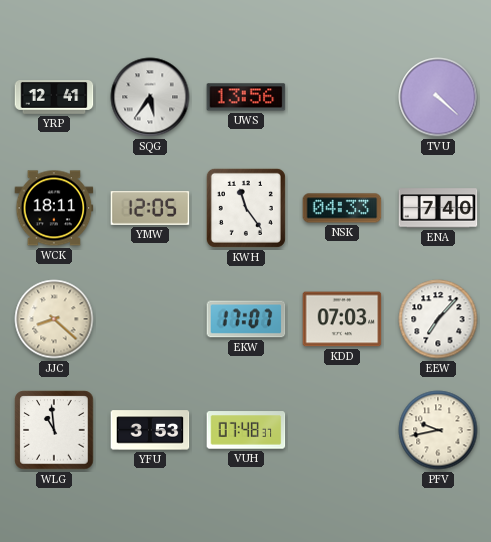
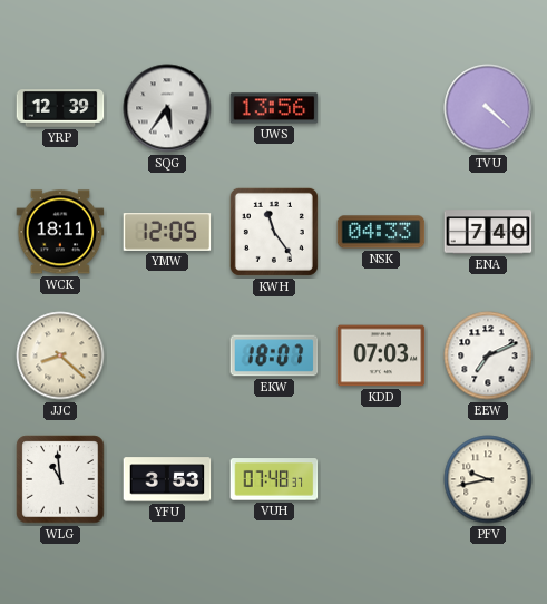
YRP: 12:41 -> 12:39 (60, 108)
EKW: 17:07 -> 18:07 (274, 355)
EEW: 7:07 -> 7:11 (488, 355)
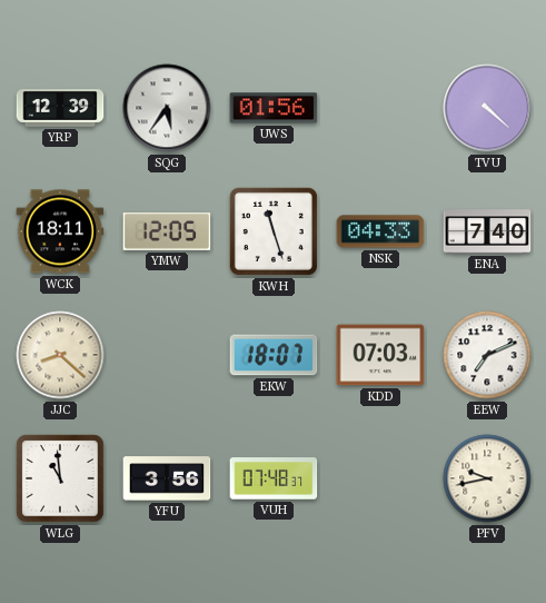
UWS: 13:56 -> 01:56 (274, 108)
KWH: 11:24 -> 11:27 (274, 231)
YFU: 3:53 -> 3:56 (167, 478)
